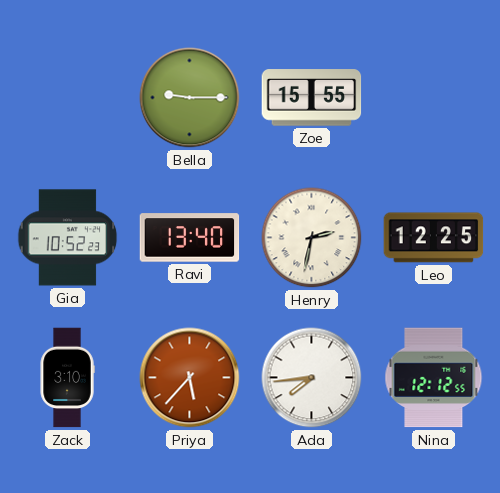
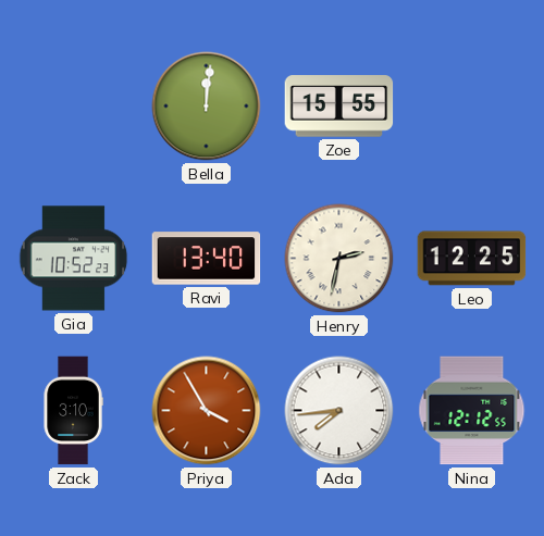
Bella: 9:15 -> 12:01 (207, 107)
Priya: 5:37 -> 3:55 (207, 411)
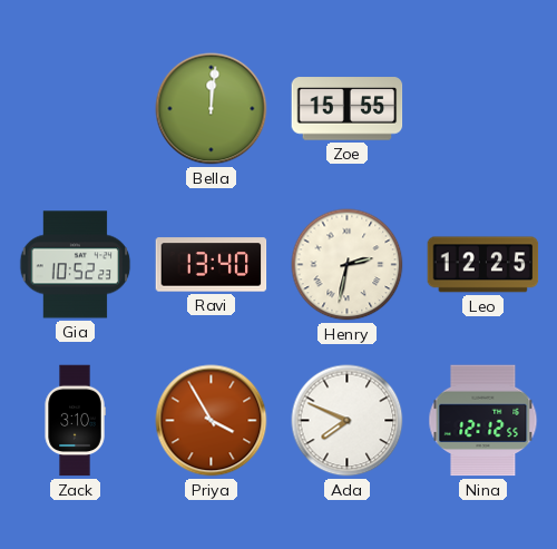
Ada: 7:44 -> 7:49 (348, 421)
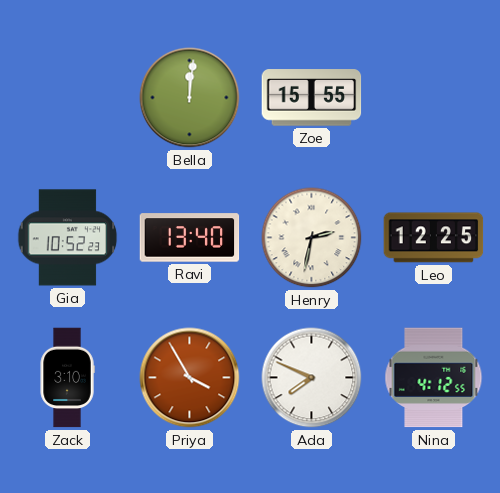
Nina: 12:12 -> 4:12 (434, 378)
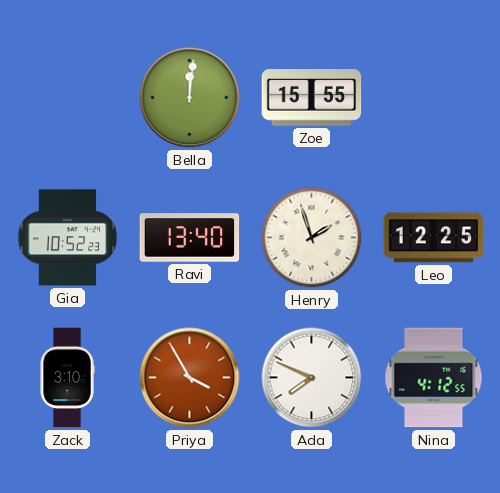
Henry: 2:32 -> 1:57 (312, 238)
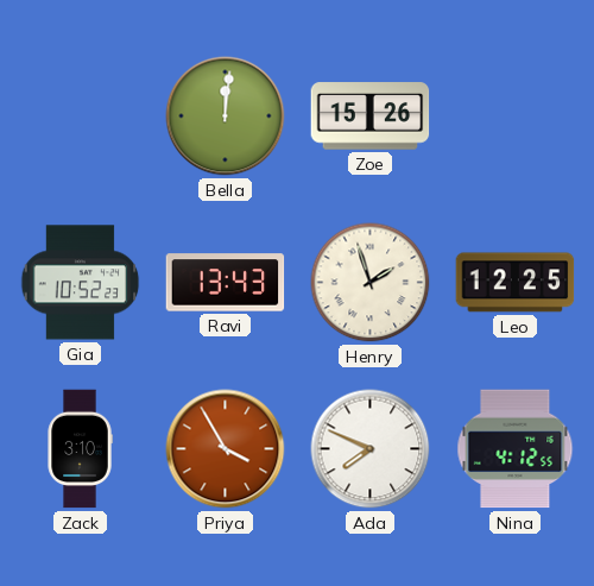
Zoe: 15:55 -> 15:26 (371, 116)
Ravi: 13:40 -> 13:43 (226, 283)
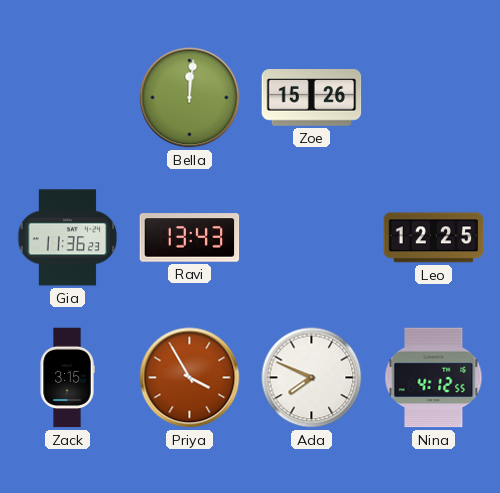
Gia: 10:52 -> 11:36 (68, 238)
Henry: 1:57 -> none (371, 283)
Zack: 3:10 -> 3:15 (67, 378)
